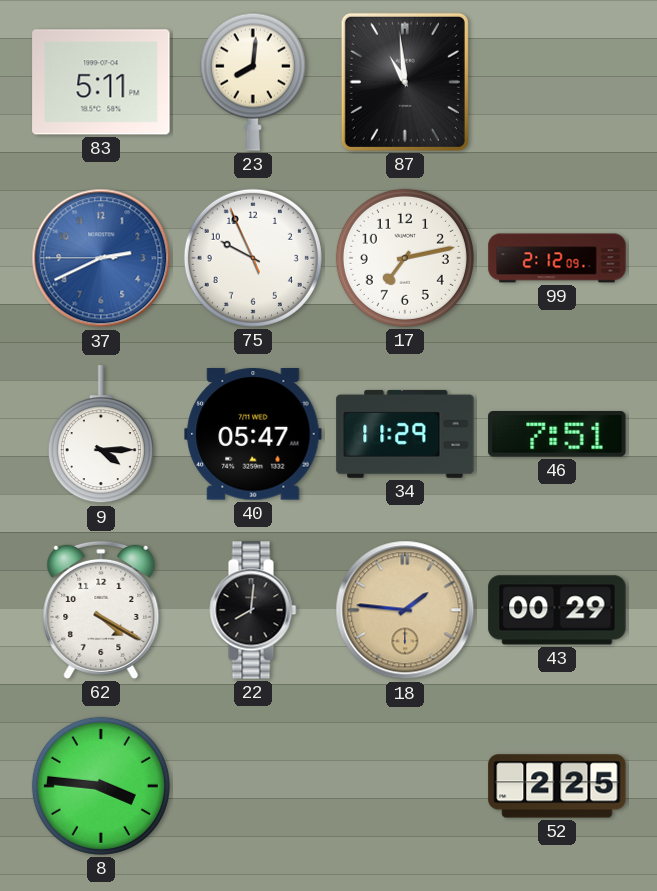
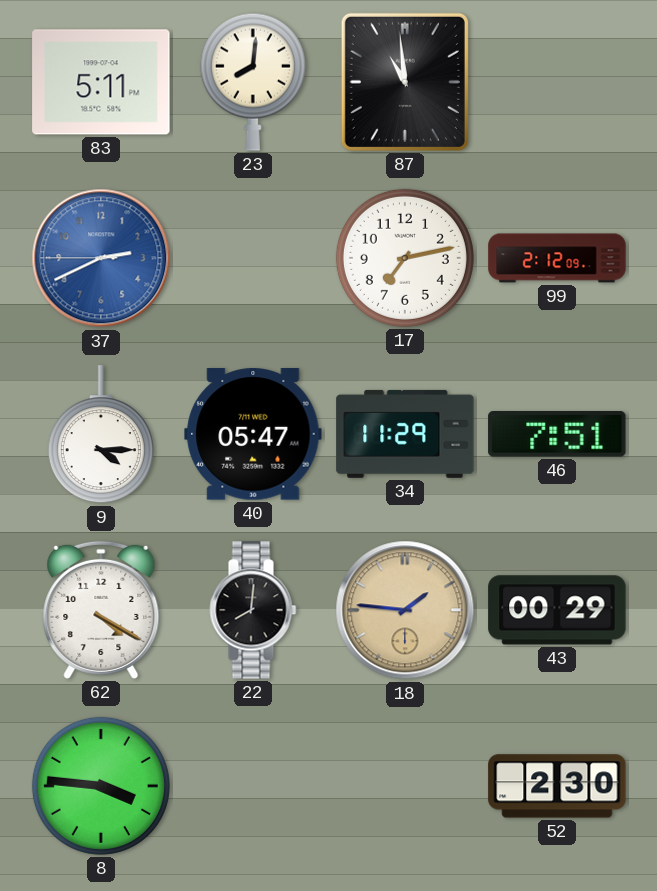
75: 9:55 -> none (253, 258)
52: 2:25 -> 2:30 (557, 786)
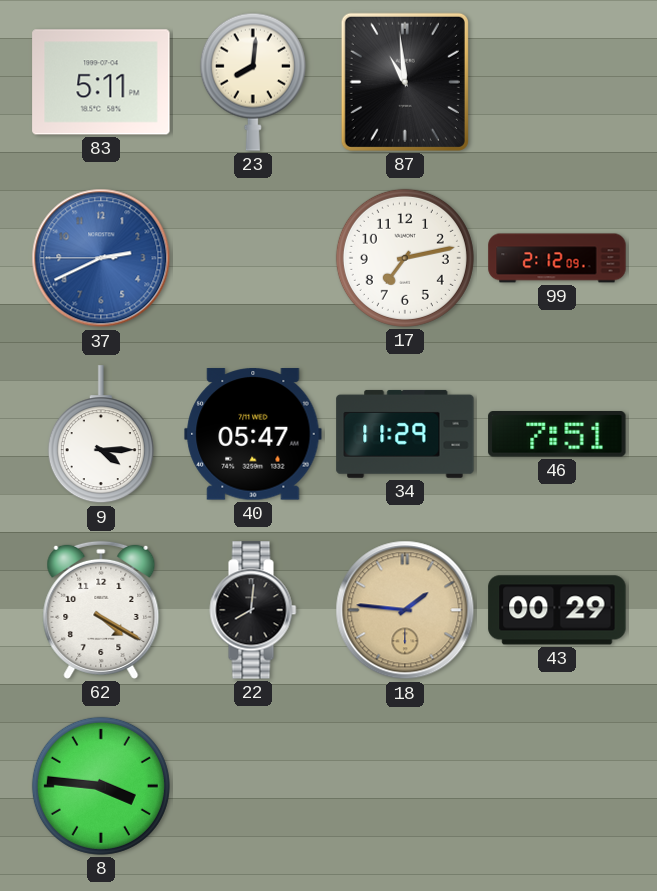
52: 2:30 -> none (557, 786)
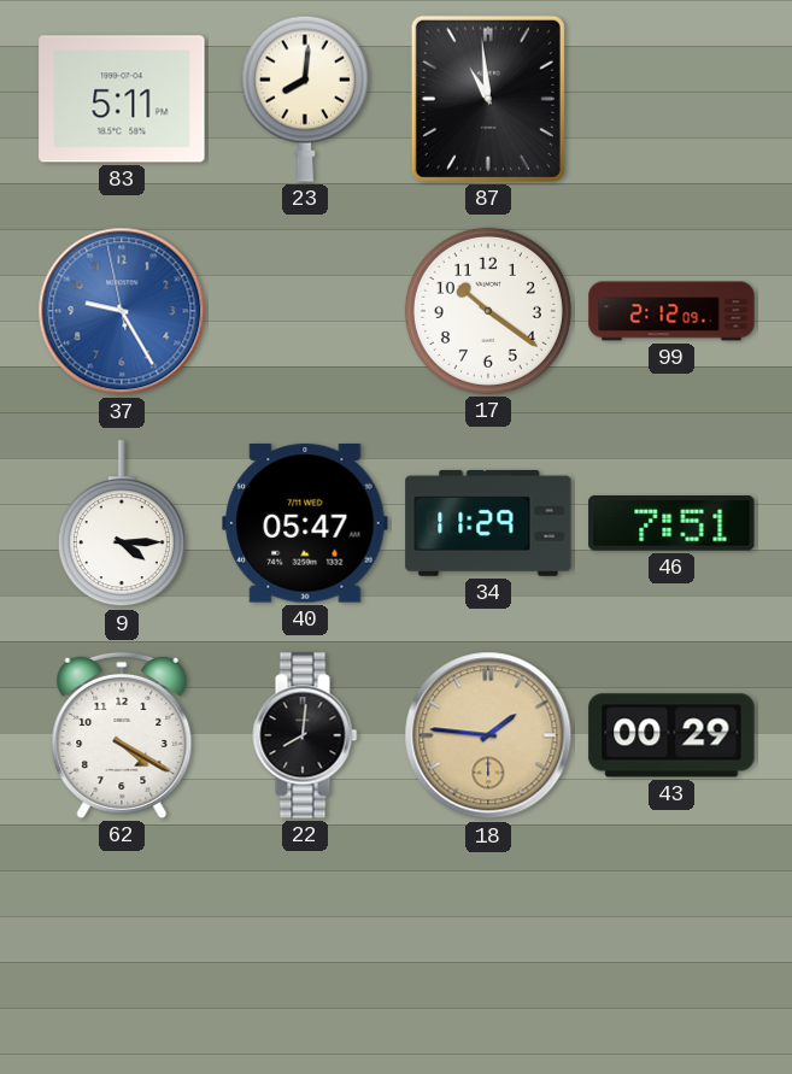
37: 2:40 -> 9:24 (122, 311)
17: 7:13 -> 10:21 (488, 311)
8: 3:46 -> none (101, 786)
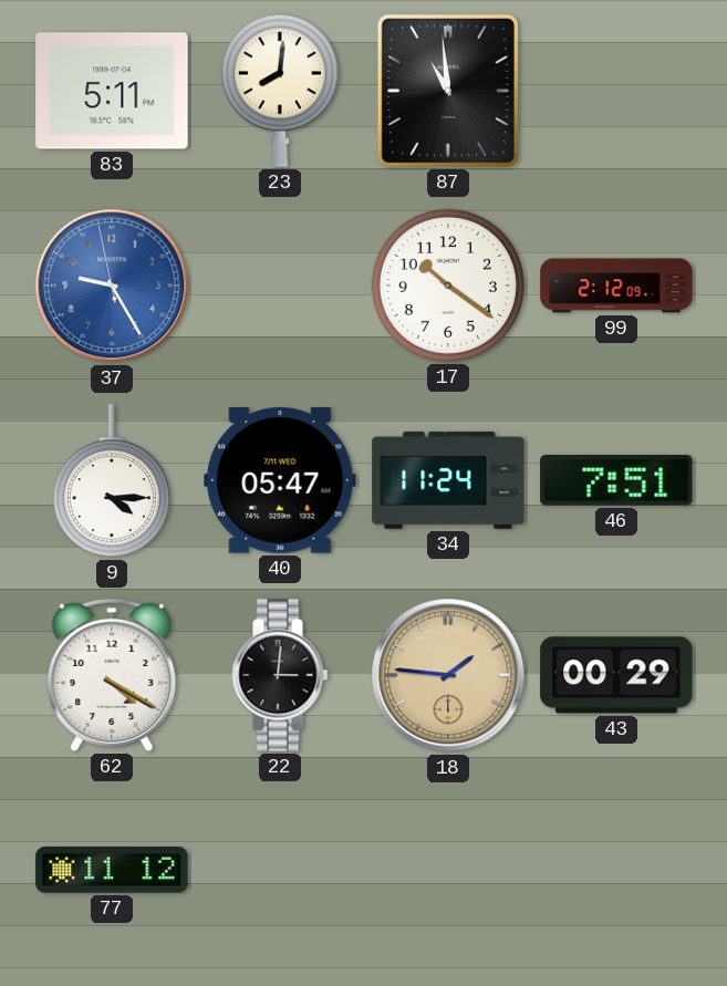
34: 11:29 -> 11:24 (448, 480)
22: 8:01 -> 3:01 (280, 675)
77: none -> 11:12 (112, 870)
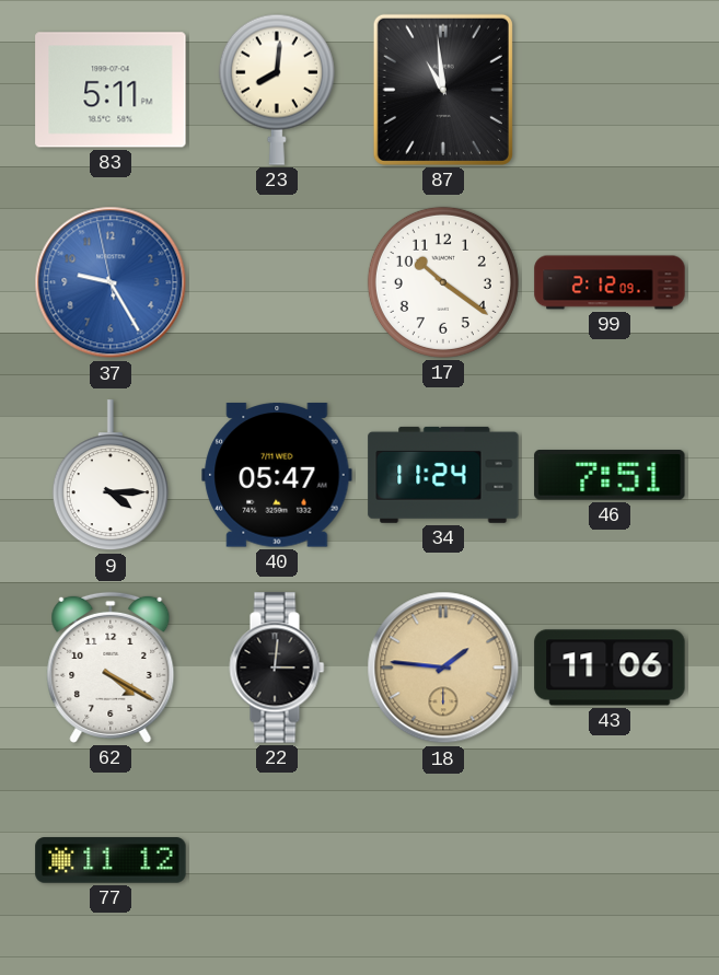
43: 00:29 -> 11:06 (610, 668)
